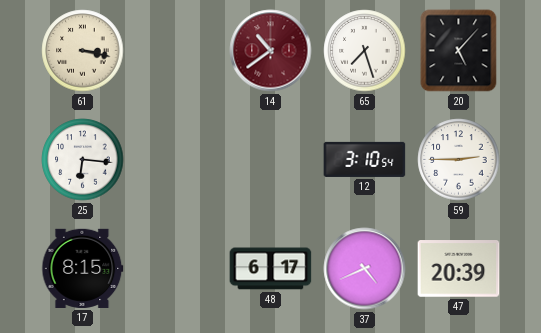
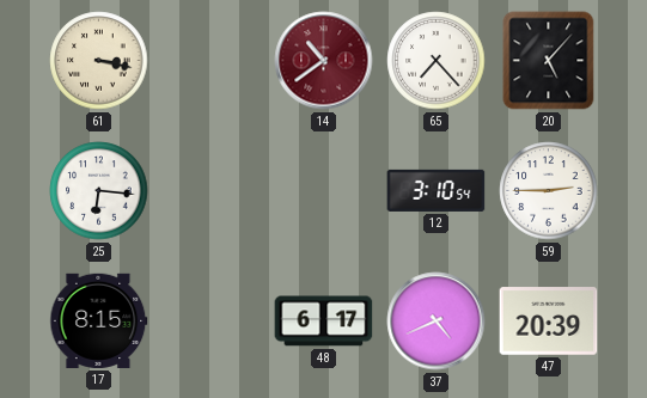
65: 7:27 -> 7:23 (437, 61)
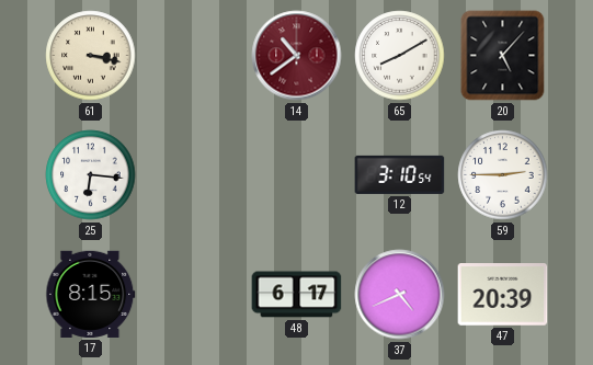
65: 7:23 -> 8:10 (400, 56)
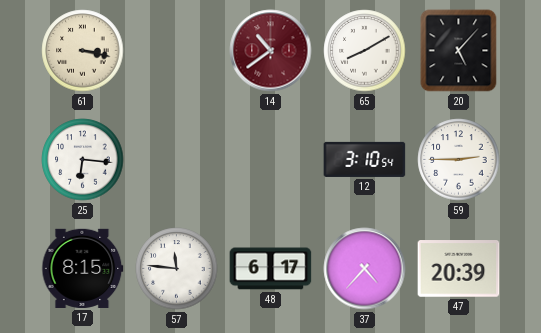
57: none -> 11:46 (177, 269)
37: 4:41 -> 4:37 (365, 269)
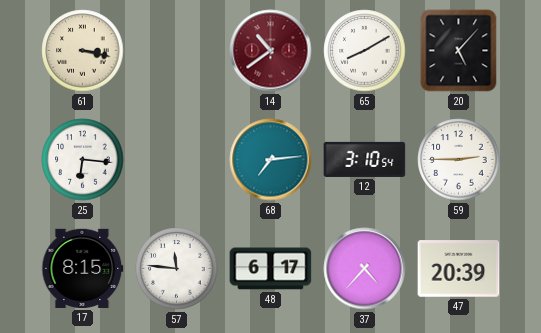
68: none -> 7:14 (271, 160)
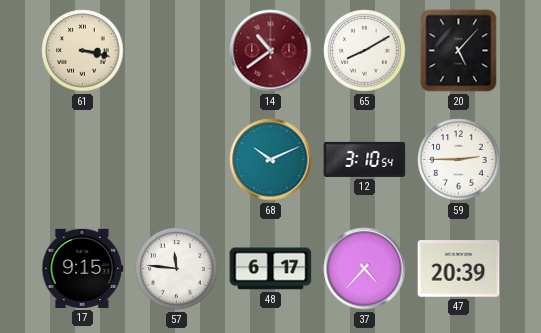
25: 6:16 -> none (83, 160)
68: 7:14 -> 10:11 (271, 160)
17: 8:15 -> 9:15 (83, 268)
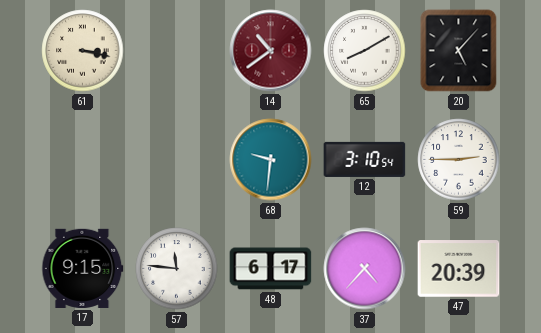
68: 10:11 -> 9:31 (271, 160)
